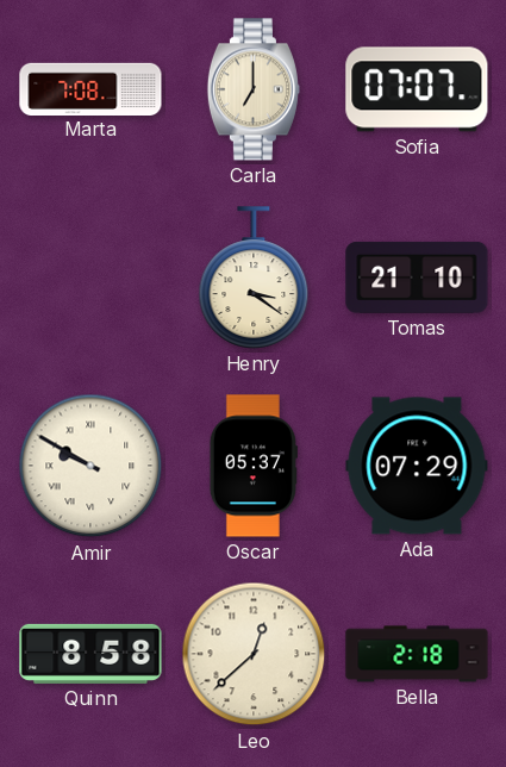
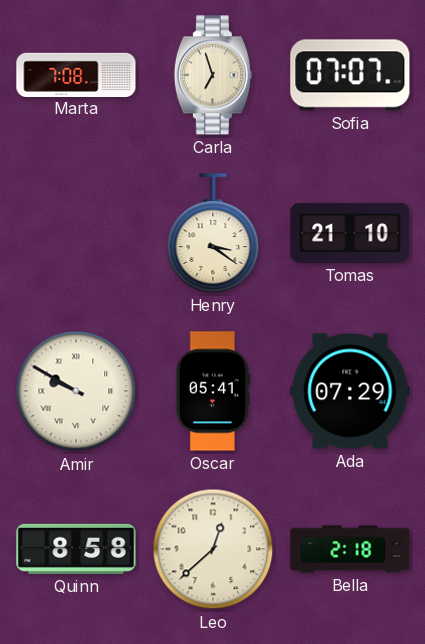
Carla: 7:00 -> 6:57 (213, 75)
Oscar: 05:37 -> 05:41 (213, 391)
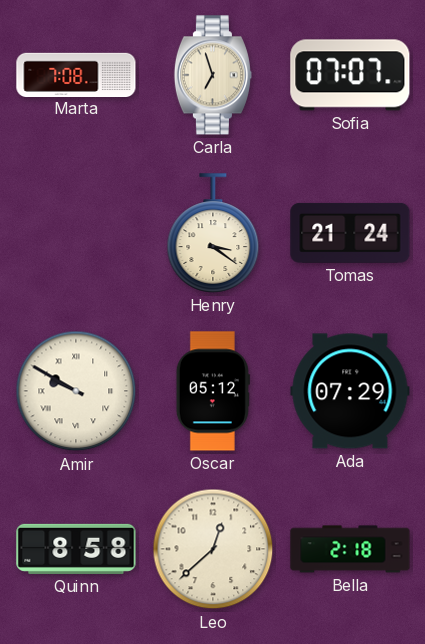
Tomas: 21:10 -> 21:24 (350, 233)
Oscar: 05:41 -> 05:12 (213, 391)
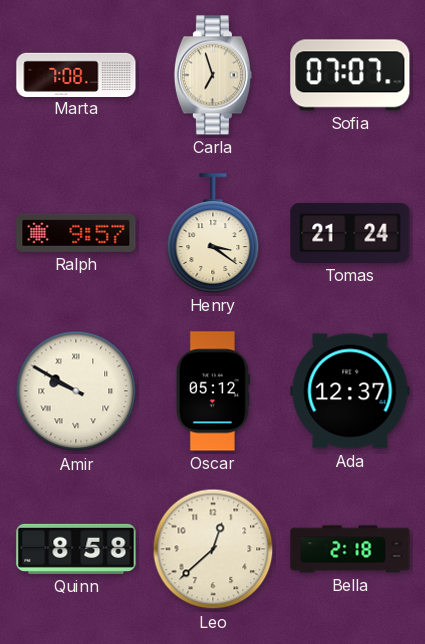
Ralph: none -> 9:57 (76, 233)
Ada: 07:29 -> 12:37 (350, 391)
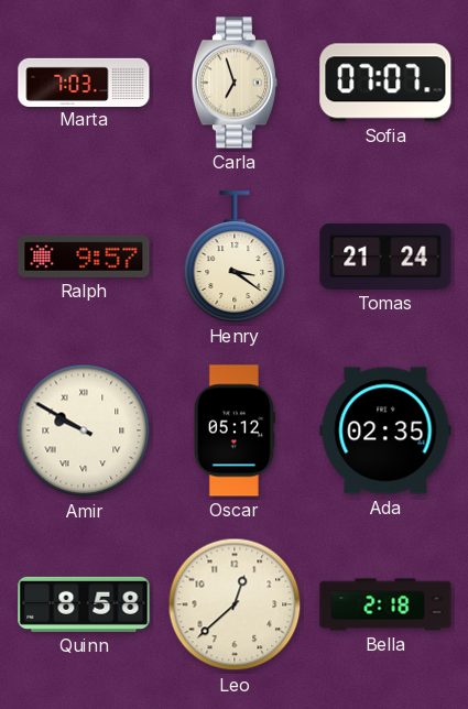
Marta: 7:08 -> 7:03 (84, 81)
Ada: 12:37 -> 02:35 (385, 430)
